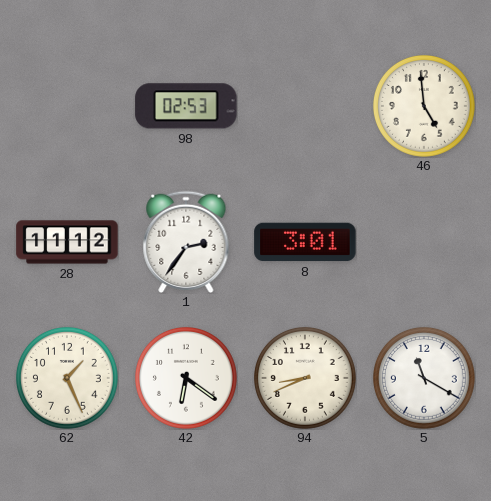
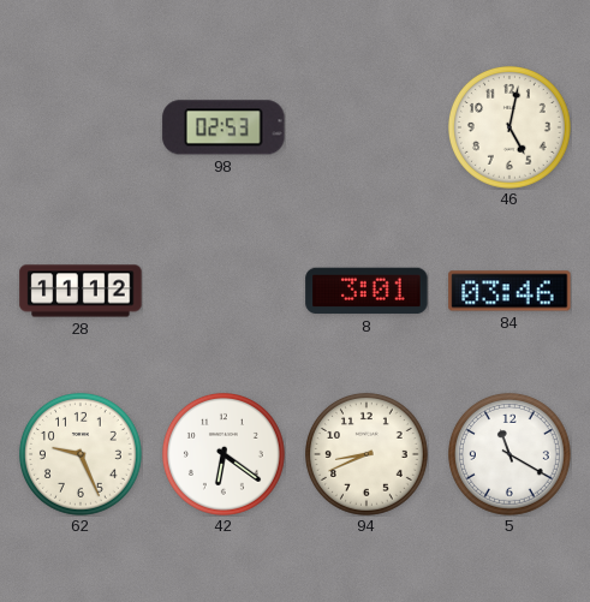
46: 4:59 -> 5:02 (509, 127)
1: 2:36 -> none (186, 242)
84: none -> 03:46 (509, 291)
62: 1:26 -> 9:26 (81, 454)
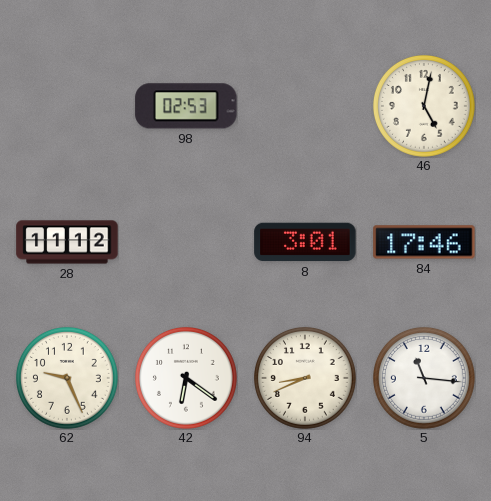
84: 03:46 -> 17:46 (424, 242)
5: 11:20 -> 11:16 (424, 378)
